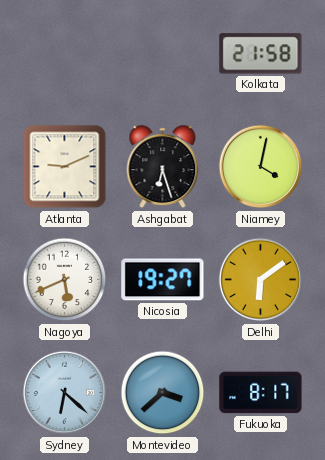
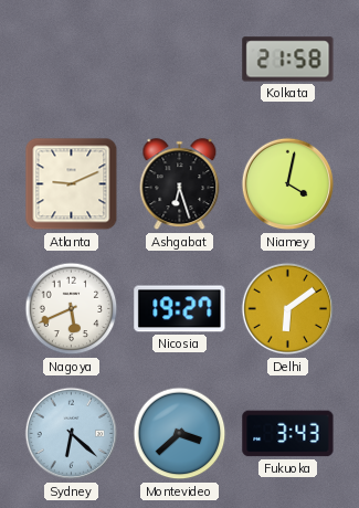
Fukuoka: 8:17 -> 3:43 (288, 434)
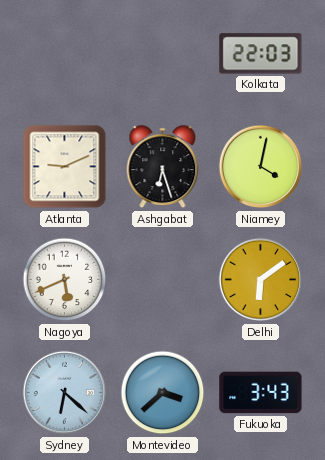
Kolkata: 21:58 -> 22:03 (261, 54)
Nicosia: 19:27 -> none (180, 309)
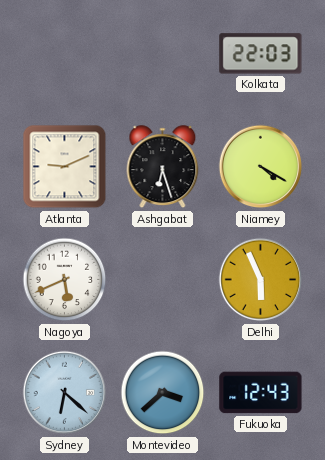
Niamey: 4:02 -> 4:20 (261, 167)
Delhi: 6:09 -> 5:56 (261, 280)
Fukuoka: 3:43 -> 12:43 (261, 393)
